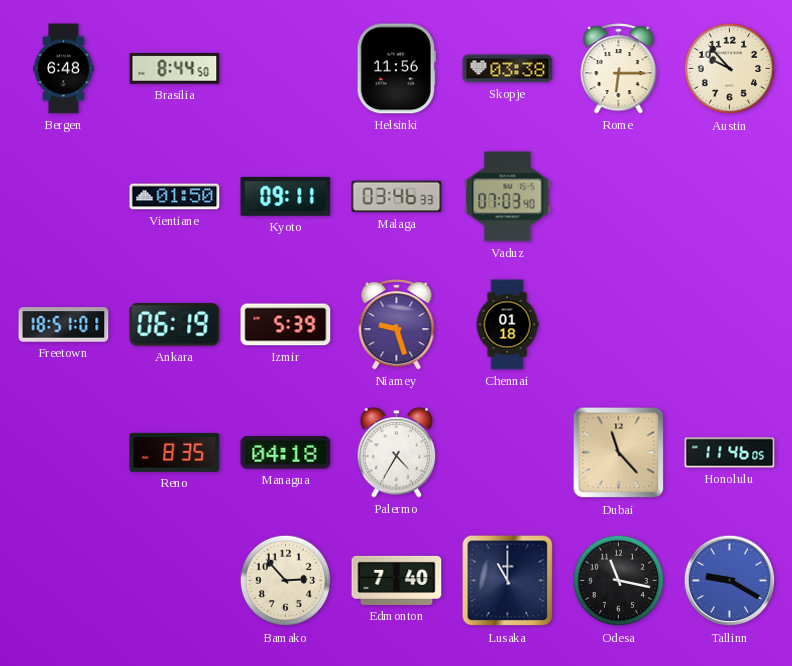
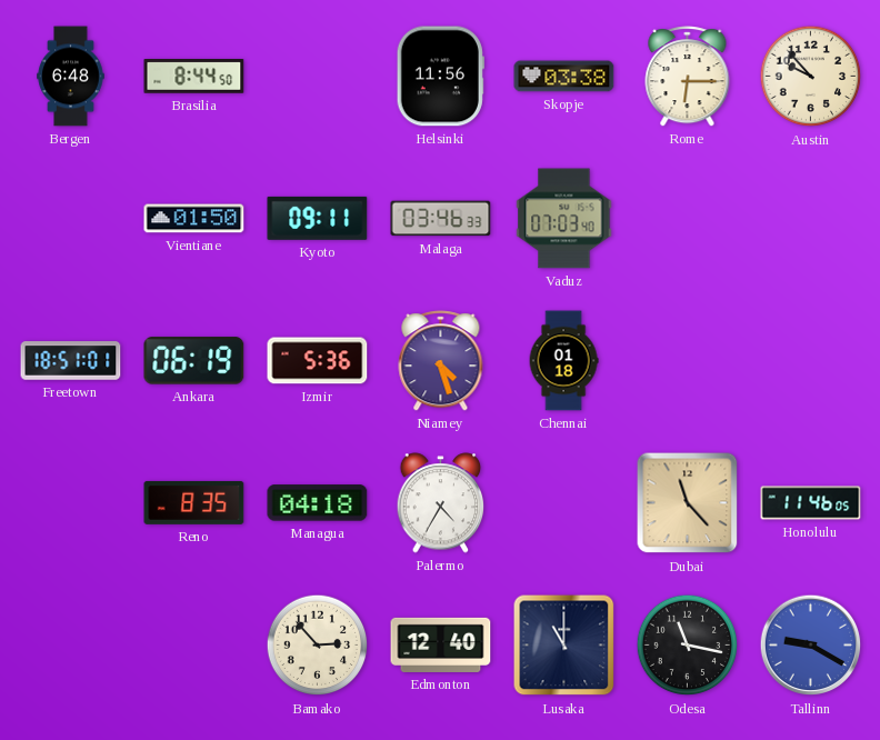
Izmir: 5:39 -> 5:36 (318, 361)
Niamey: 9:27 -> 4:27 (441, 361)
Edmonton: 7:40 -> 12:40 (441, 644)
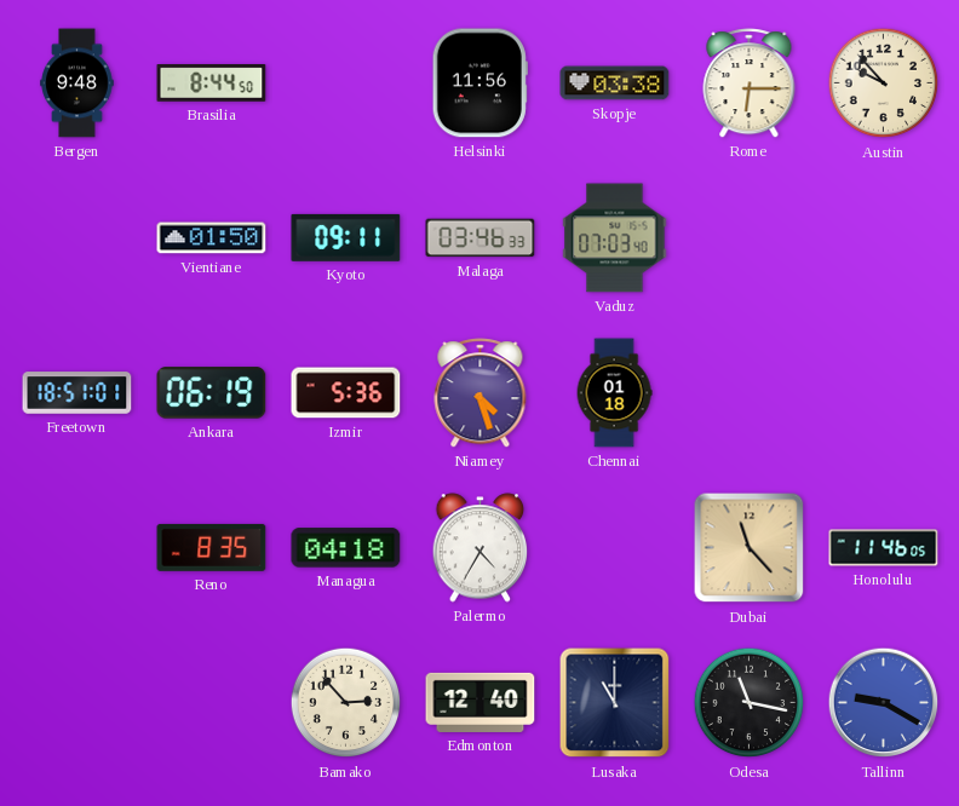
Bergen: 6:48 -> 9:48 (77, 84)
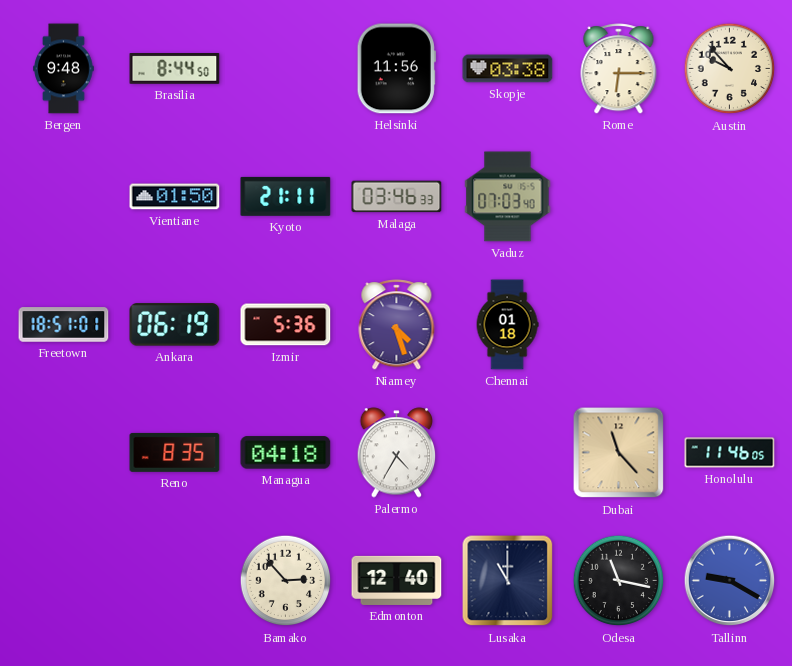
Kyoto: 09:11 -> 21:11 (286, 196)
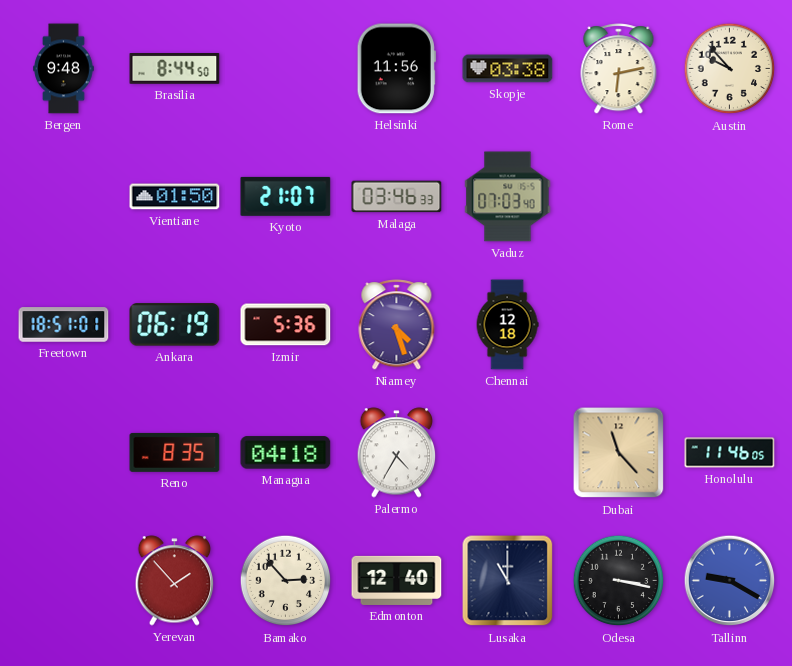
Rome: 6:15 -> 6:13 (619, 69)
Kyoto: 21:11 -> 21:07 (286, 196)
Chennai: 01:18 -> 12:18 (507, 325)
Yerevan: none -> 1:53 (175, 581)
Odesa: 11:17 -> 3:17 (619, 581)
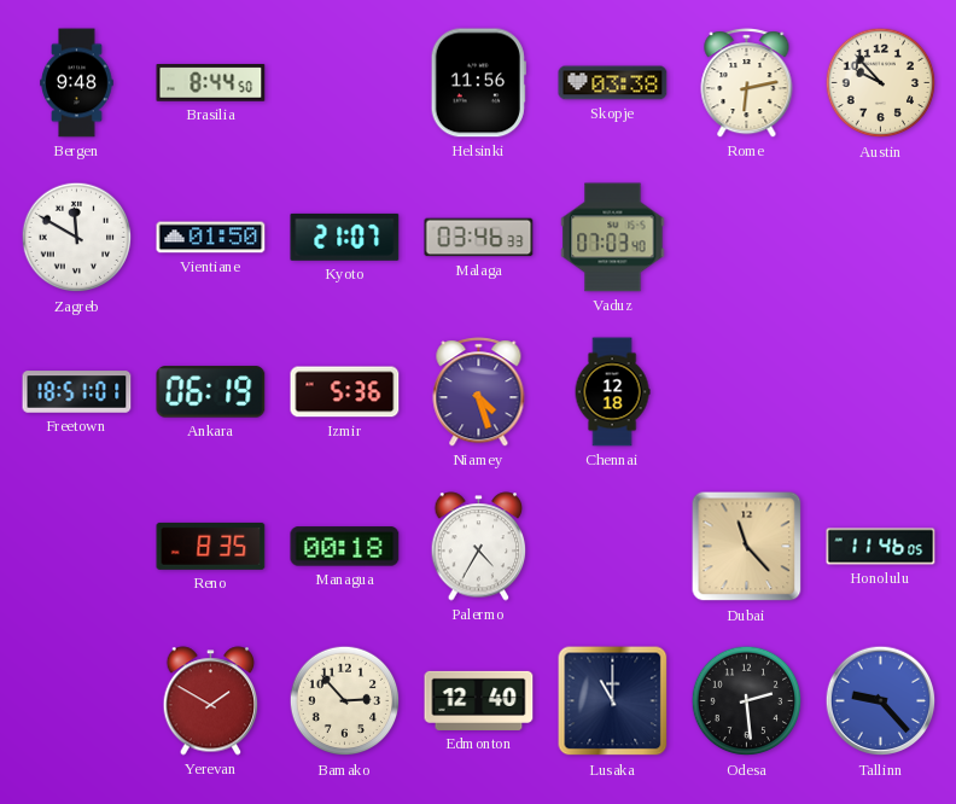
Zagreb: none -> 11:50 (77, 238)
Managua: 04:18 -> 00:18 (345, 547)
Yerevan: 1:53 -> 1:50 (211, 701)
Odesa: 3:17 -> 2:29 (747, 701)
Tallinn: 9:20 -> 9:23 (881, 701)
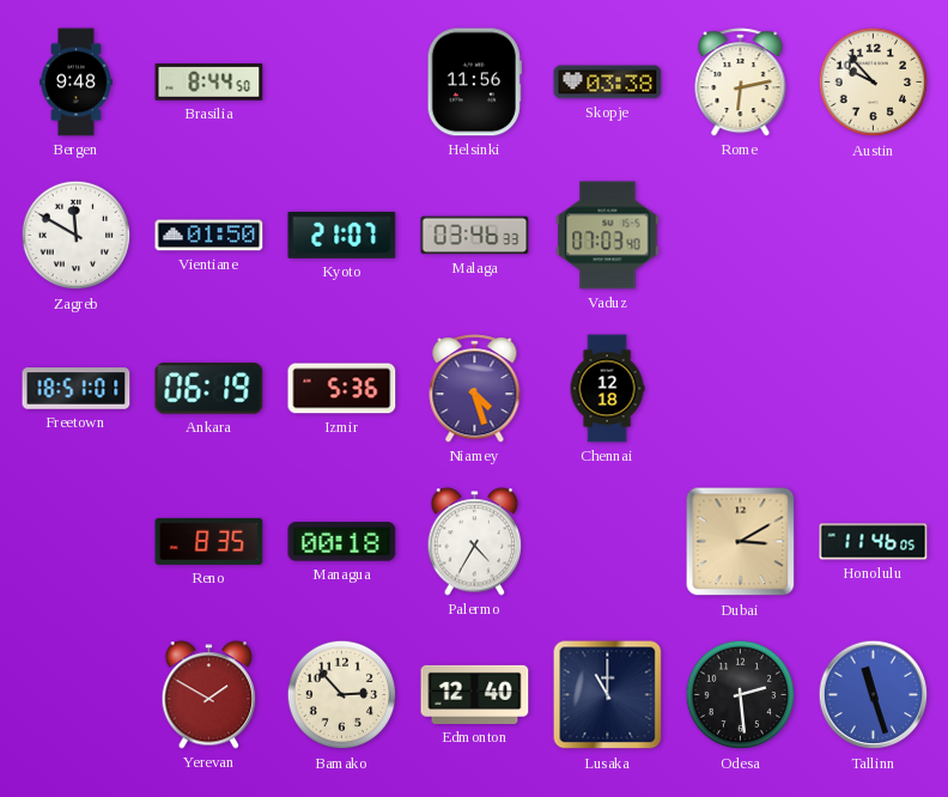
Dubai: 11:23 -> 3:10 (741, 542)
Tallinn: 9:23 -> 11:27 (874, 695)
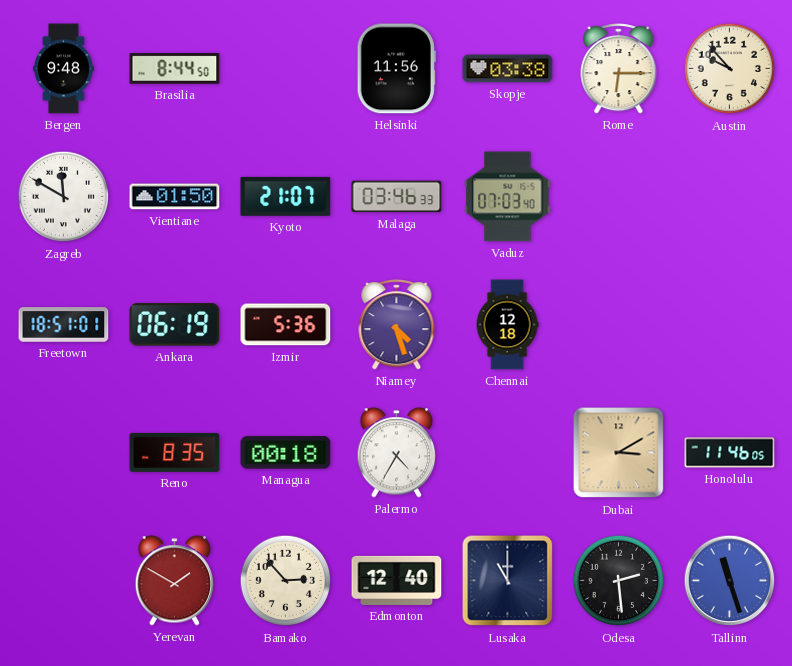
Rome: 6:13 -> 6:15 (619, 69)
